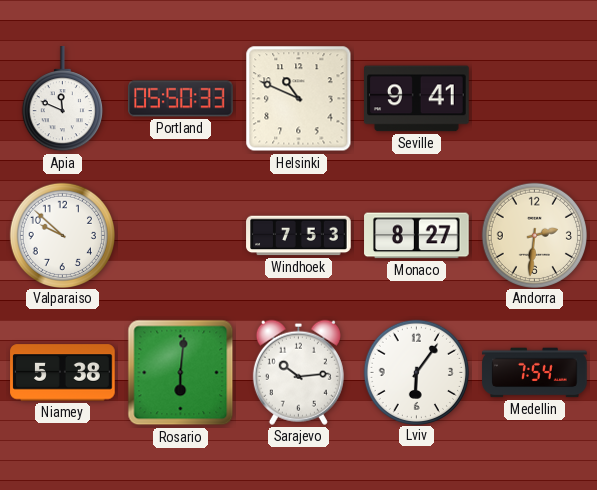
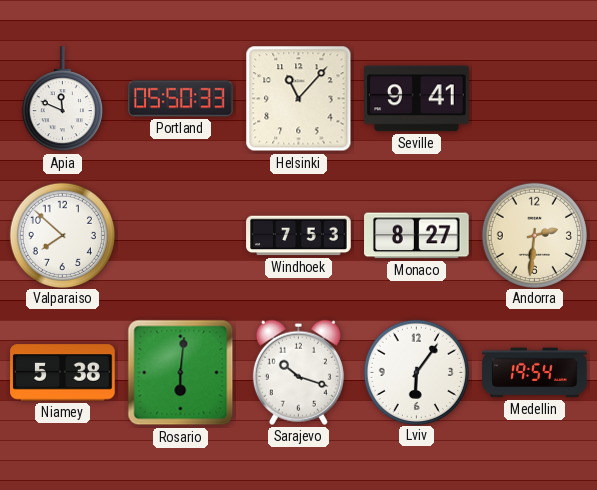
Helsinki: 10:49 -> 11:07 (299, 99)
Valparaiso: 9:52 -> 7:52 (62, 235)
Sarajevo: 10:14 -> 10:18 (298, 372)
Medellin: 7:54 -> 19:54 (535, 373)
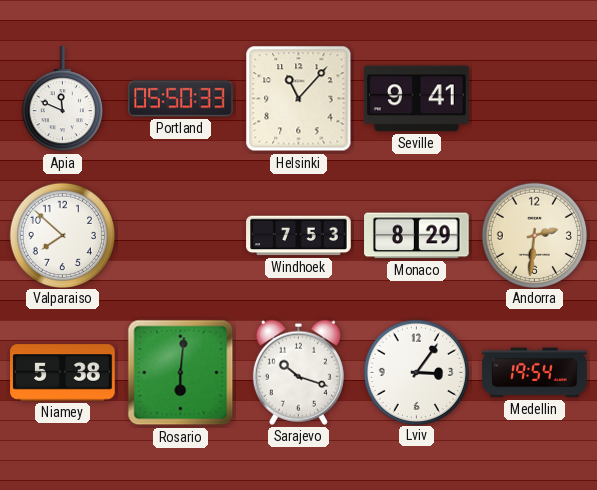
Monaco: 8:27 -> 8:29 (417, 236)
Lviv: 6:06 -> 3:06 (416, 372)
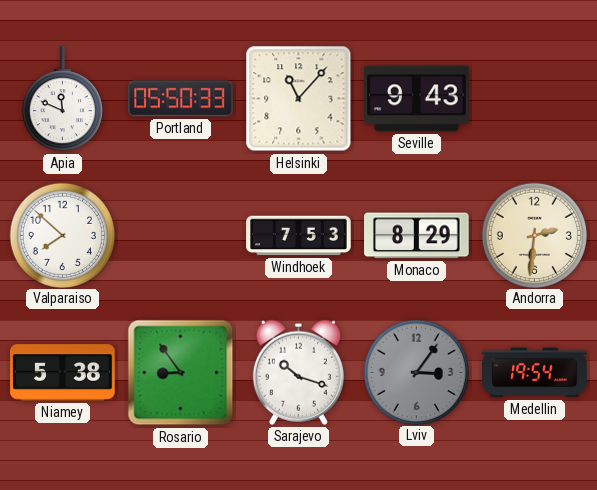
Seville: 9:41 -> 9:43 (417, 99)
Rosario: 6:01 -> 8:54 (181, 373)
Lviv dial: white -> grey (416, 372)
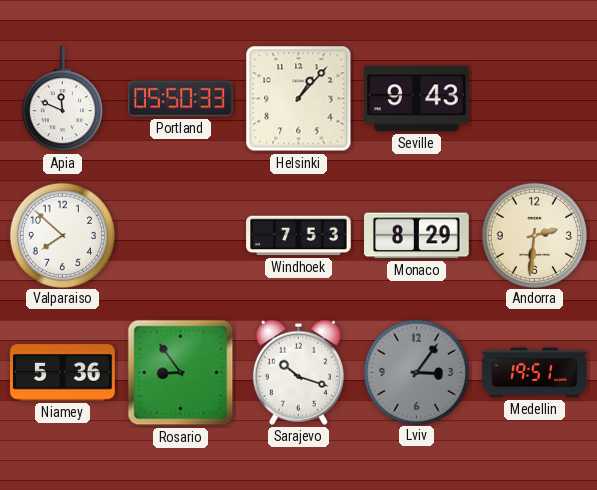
Helsinki: 11:07 -> 1:07 (299, 99)
Niamey: 5:38 -> 5:36 (63, 373)
Medellin: 19:54 -> 19:51 (535, 373)
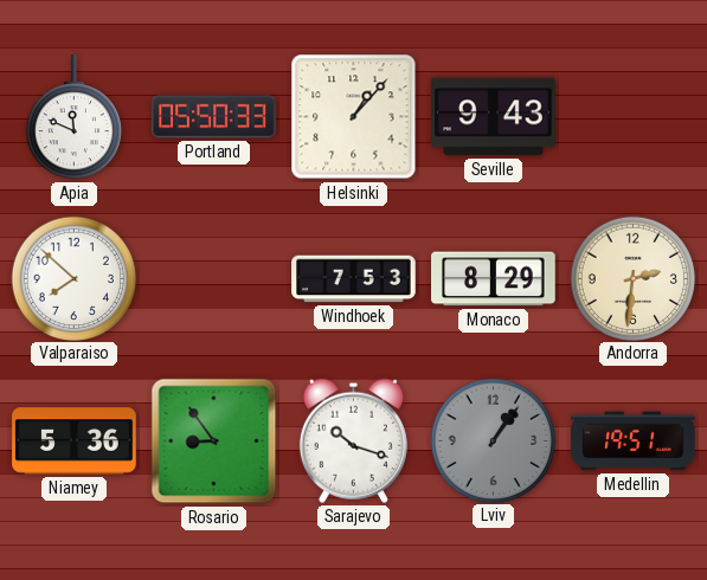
Lviv: 3:06 -> 1:06 (493, 440)
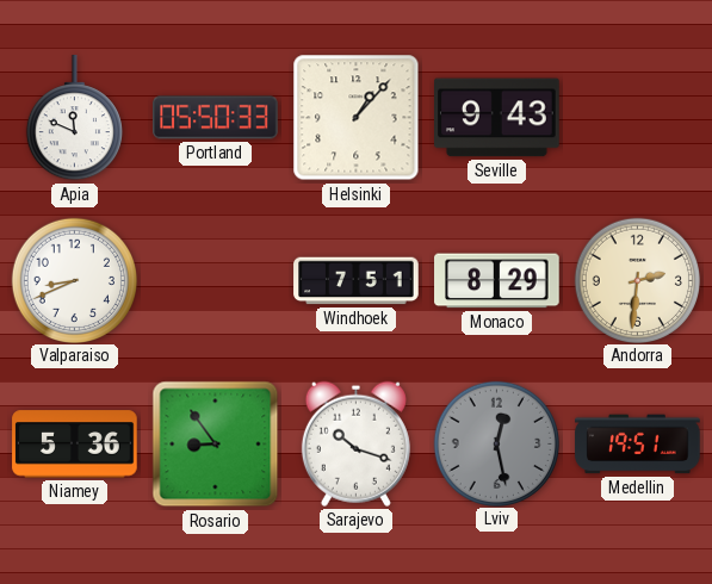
Valparaiso: 7:52 -> 8:41 (74, 280)
Windhoek: 7:53 -> 7:51 (357, 281)
Lviv: 1:06 -> 12:28 (496, 443)
